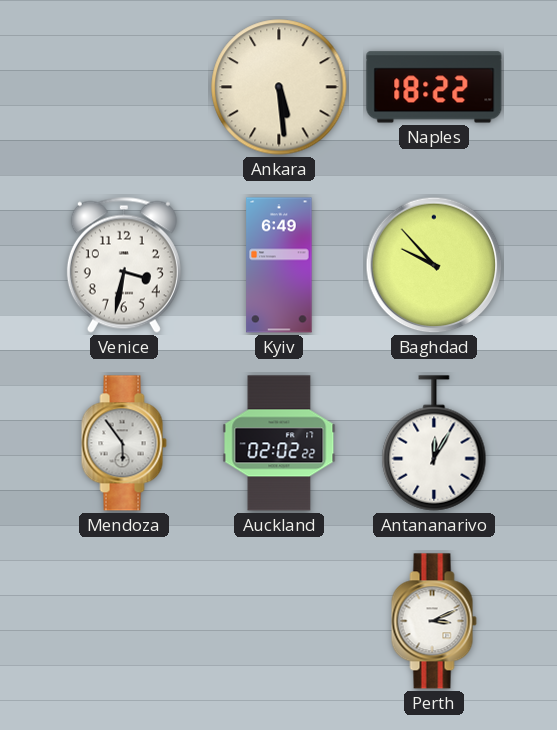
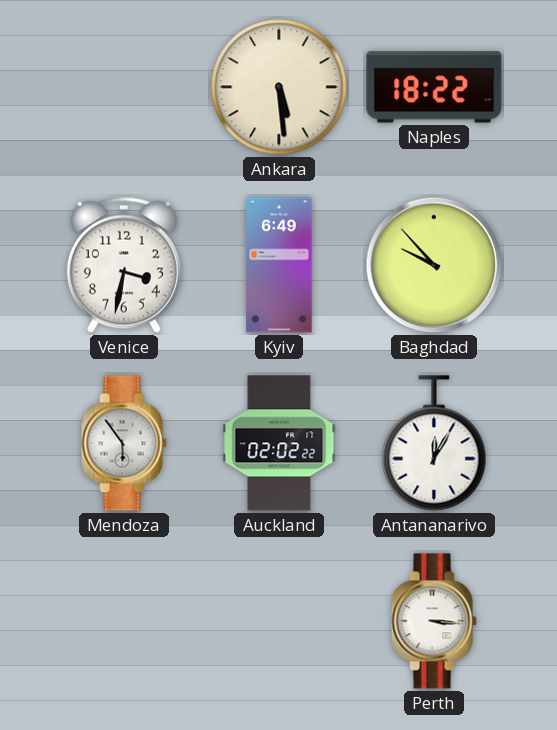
Perth: 3:11 -> 3:16 (434, 621)
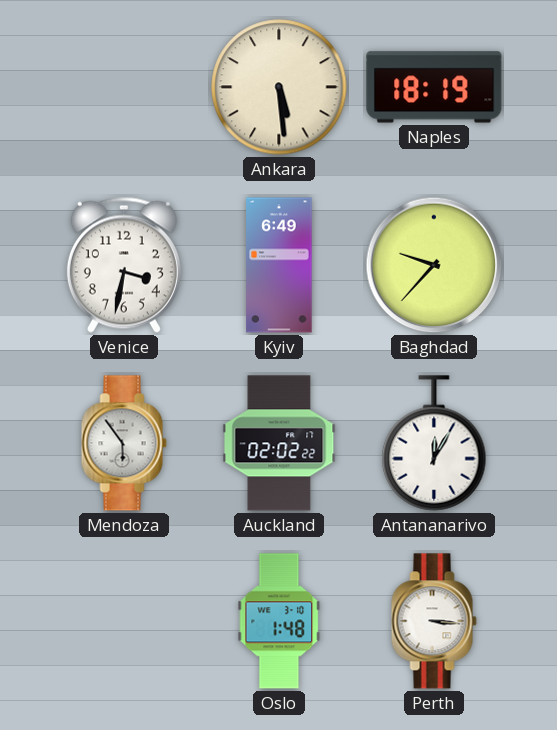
Naples: 18:22 -> 18:19 (434, 87)
Baghdad: 9:53 -> 9:37 (434, 265)
Oslo: none -> 1:48 (279, 621)
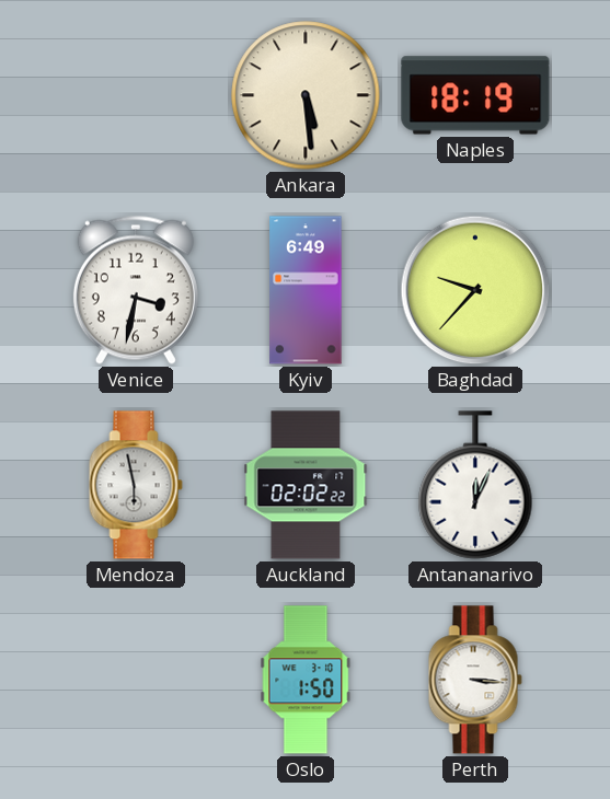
Mendoza: 5:54 -> 5:58 (136, 485)
Antananarivo: 12:05 -> 12:04 (475, 485)
Oslo: 1:48 -> 1:50 (306, 680)
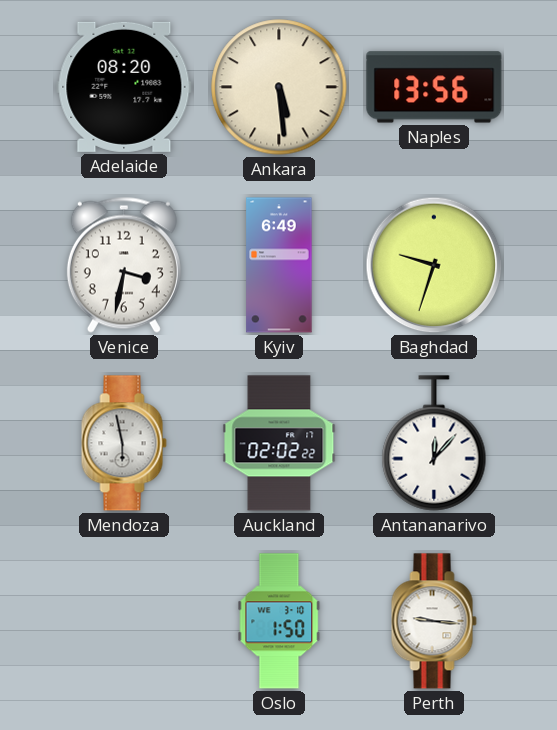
Adelaide: none -> 08:20 (124, 87)
Naples: 18:19 -> 13:56 (434, 87)
Baghdad: 9:37 -> 9:33 (434, 265)
Antananarivo: 12:04 -> 12:07 (434, 443)
Perth: 3:16 -> 9:16 (434, 621)
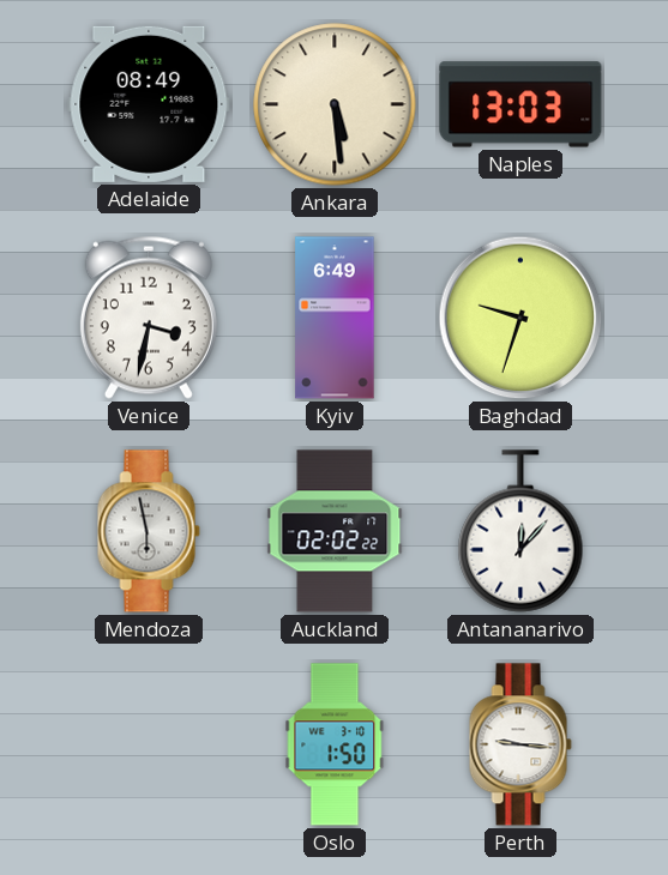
Adelaide: 08:20 -> 08:49 (149, 104)
Naples: 13:56 -> 13:03 (520, 104)
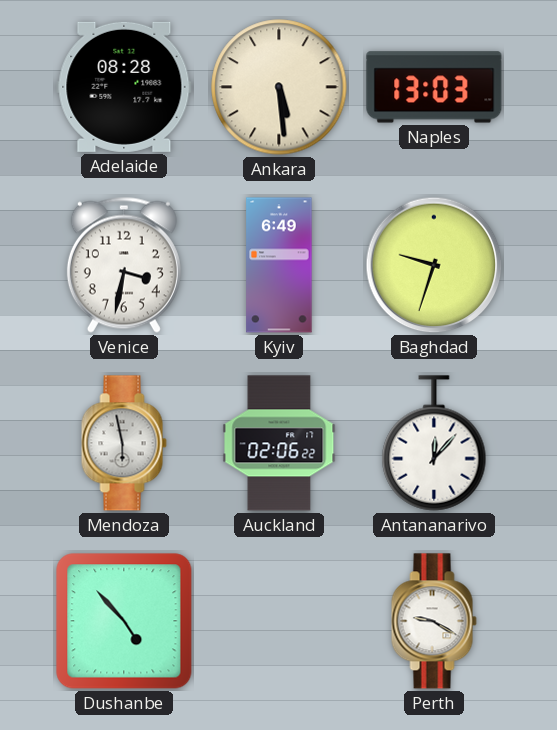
Adelaide: 08:49 -> 08:28 (124, 87)
Auckland: 02:02 -> 02:06 (279, 443)
Dushanbe: none -> 4:53 (124, 621)
Oslo: 1:50 -> none (335, 744)
Perth: 9:16 -> 9:20 (434, 621)
